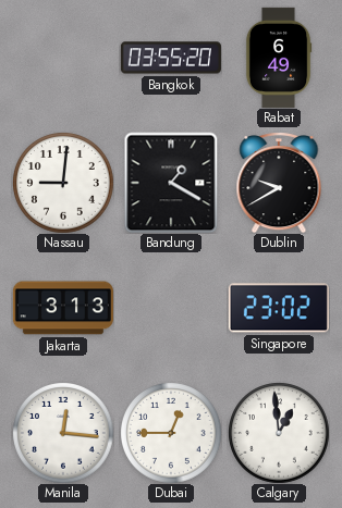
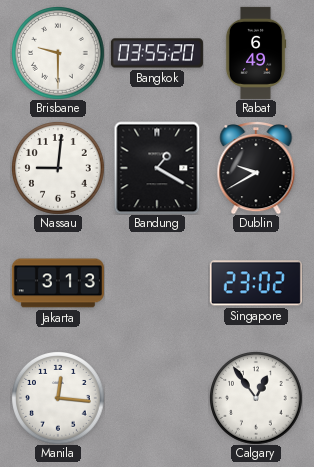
Brisbane: none -> 9:30 (58, 53)
Dubai: 12:45 -> none (171, 433)
Calgary: 12:59 -> 12:54 (256, 398)
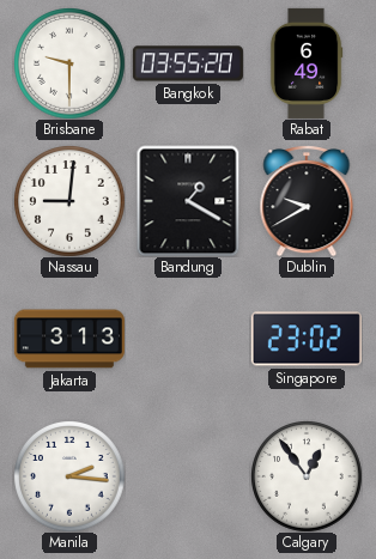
Manila: 12:16 -> 2:16 (69, 476)
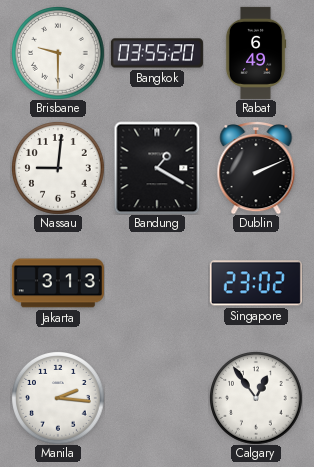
Dublin: 9:40 -> 2:11 (256, 168)
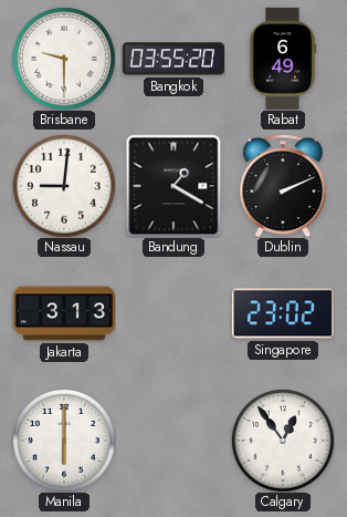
Manila: 2:16 -> 6:00 (64, 441)
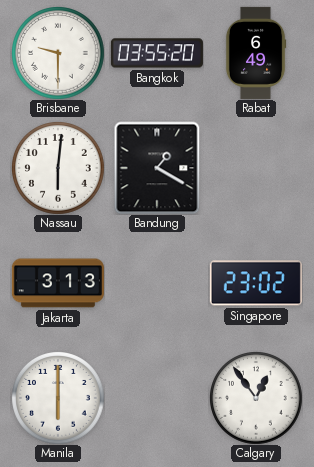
Nassau: 9:01 -> 6:01 (58, 168)
Dublin: 2:11 -> none (283, 186)
